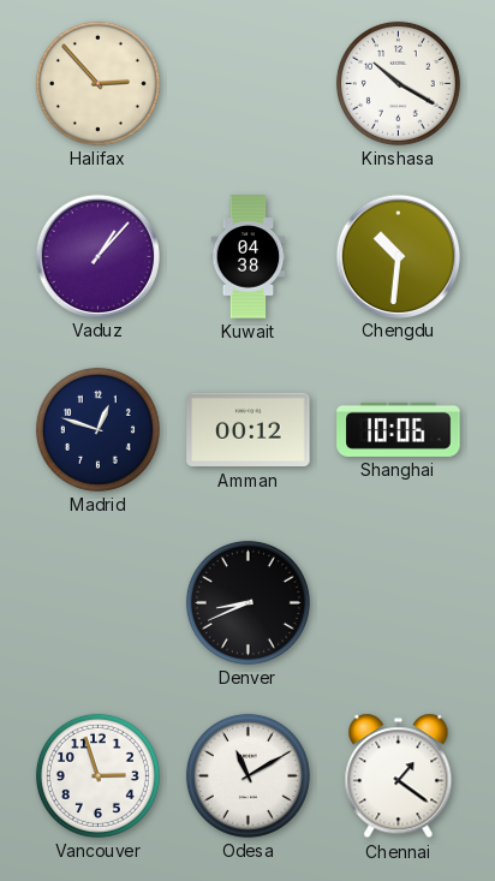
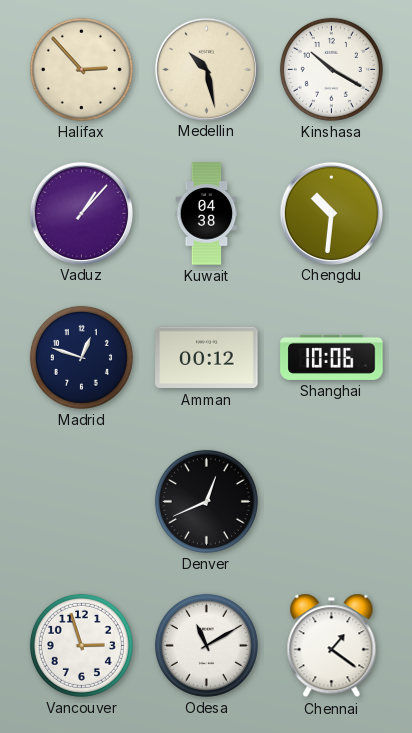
Medellin: none -> 10:28 (206, 69)
Denver: 8:41 -> 12:41 (206, 501)
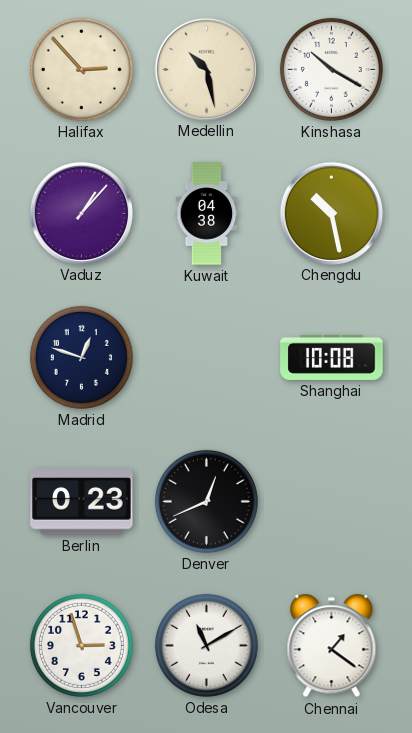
Chengdu: 10:31 -> 10:28 (331, 213)
Amman: 00:12 -> none (207, 358)
Shanghai: 10:06 -> 10:08 (332, 357)
Berlin: none -> 0:23 (82, 502)
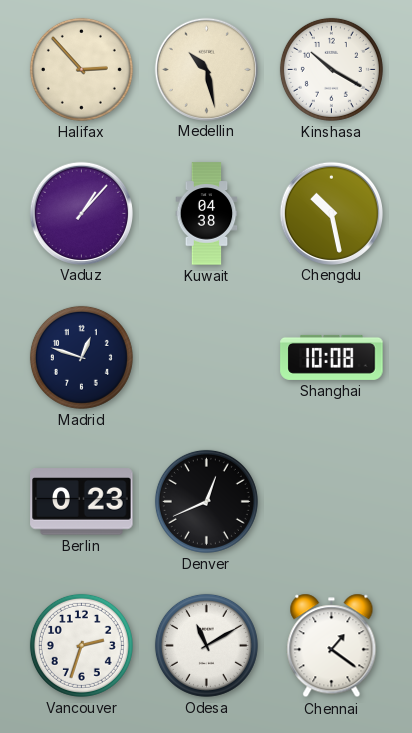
Vancouver: 2:57 -> 2:33 (81, 645)
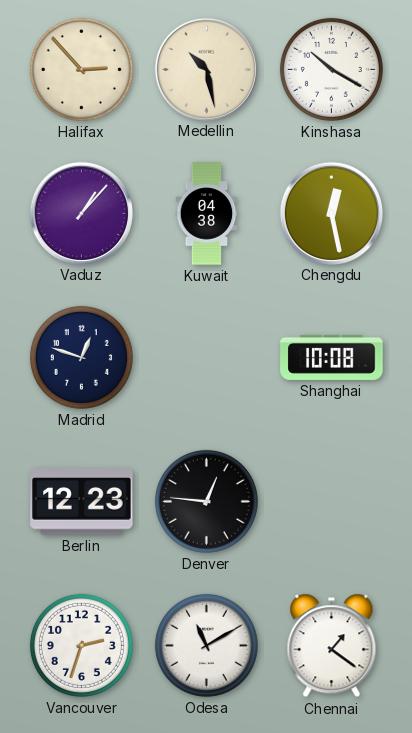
Chengdu: 10:28 -> 12:28 (331, 213)
Berlin: 0:23 -> 12:23 (82, 502)
Denver: 12:41 -> 12:46 (206, 501)
